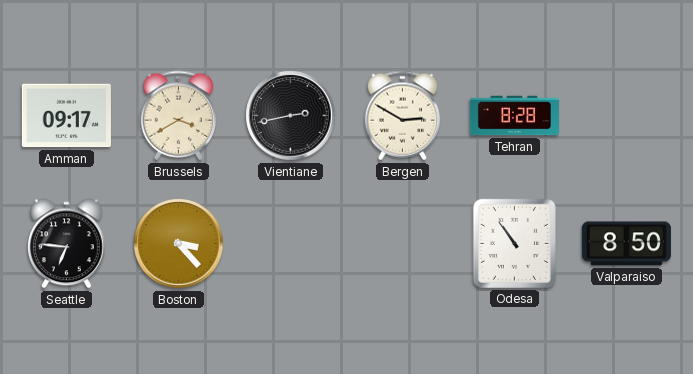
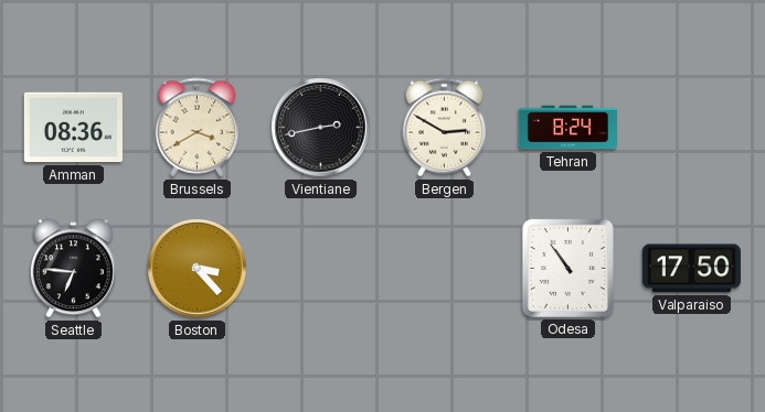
Amman: 09:17 -> 08:36 (73, 128)
Tehran: 8:28 -> 8:24 (567, 128)
Valparaiso: 8:50 -> 17:50 (691, 269)
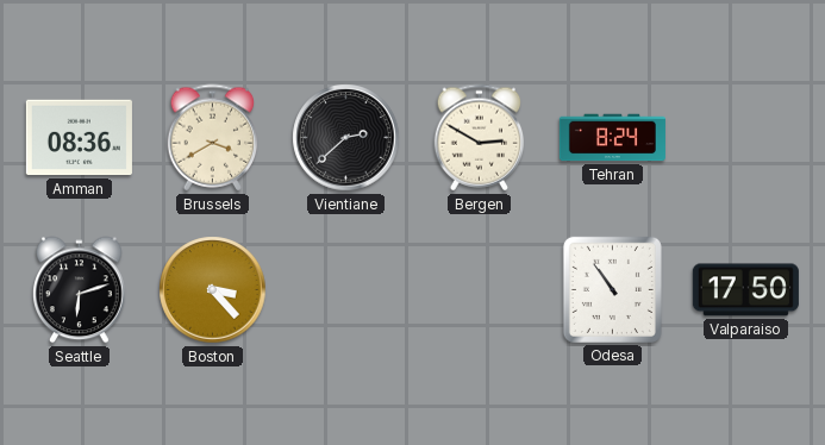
Vientiane: 2:43 -> 2:38 (346, 138)
Seattle: 6:46 -> 6:12 (80, 290)
